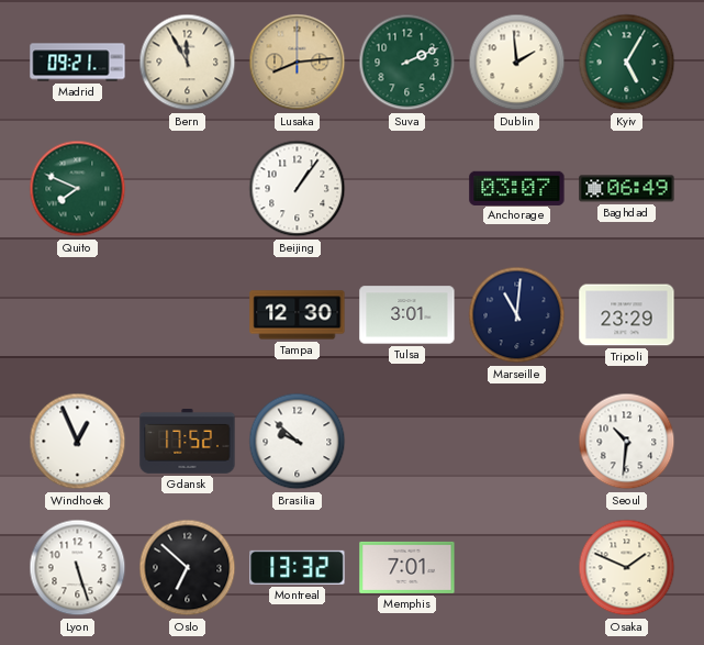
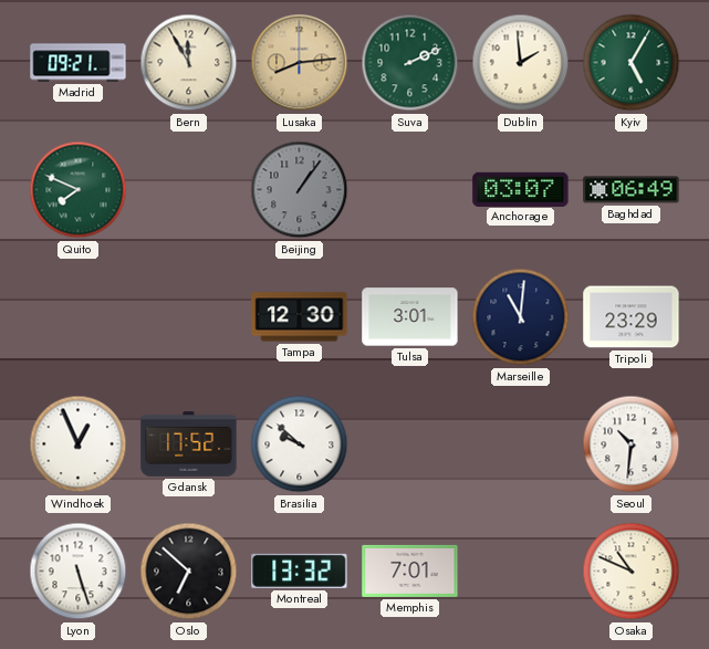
Beijing dial: white -> grey (300, 190)
Osaka: 1:49 -> 10:49 (632, 572)
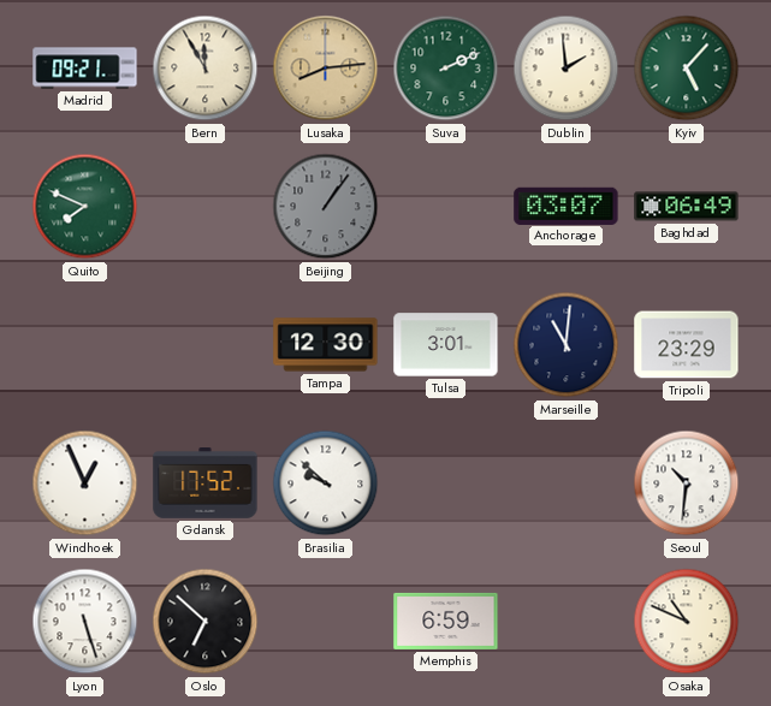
Kyiv: 5:05 -> 5:07 (687, 69)
Montreal: 13:32 -> none (300, 571)
Memphis: 7:01 -> 6:59 (446, 621)
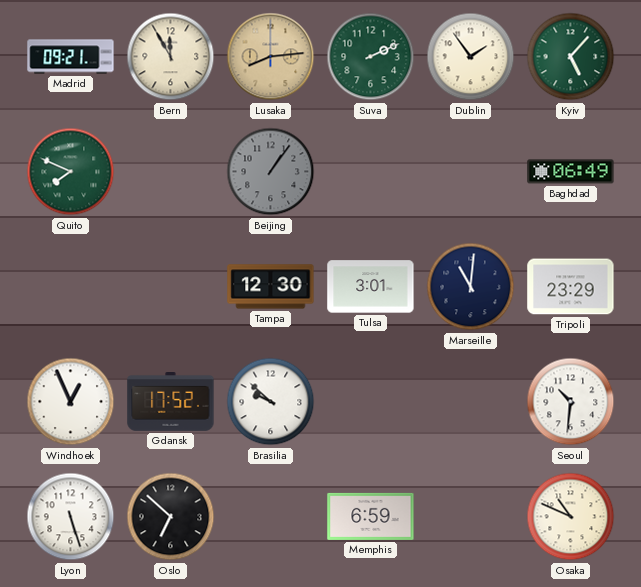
Dublin: 1:59 -> 1:54 (471, 57)
Anchorage: 03:07 -> none (567, 206)
